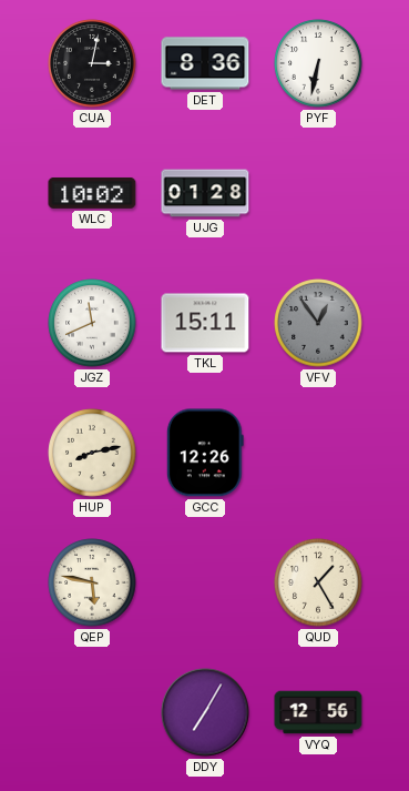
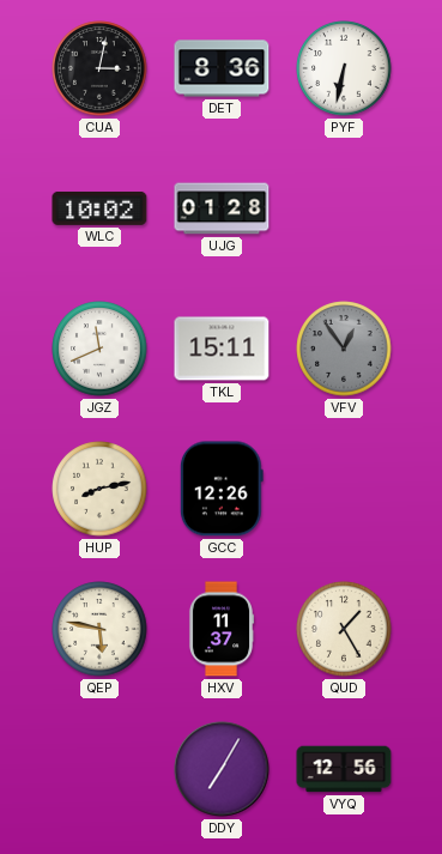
HXV: none -> 11:37 (222, 629)
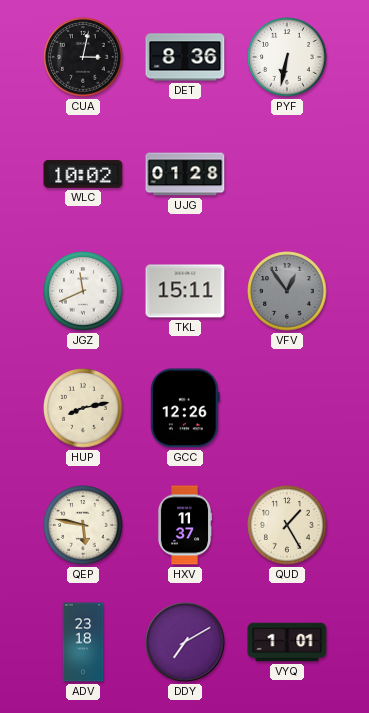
ADV: none -> 23:18 (83, 642)
DDY: 7:05 -> 7:10 (185, 642)
VYQ: 12:56 -> 1:01 (287, 642)
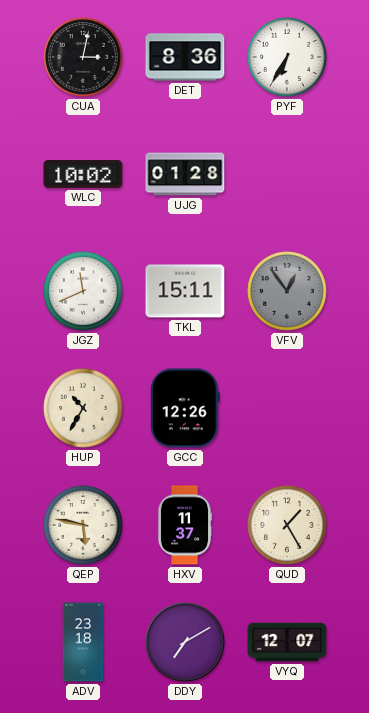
PYF: 6:32 -> 6:35 (287, 57)
HUP: 8:13 -> 10:35 (83, 408)
VYQ: 1:01 -> 12:07 (287, 642)
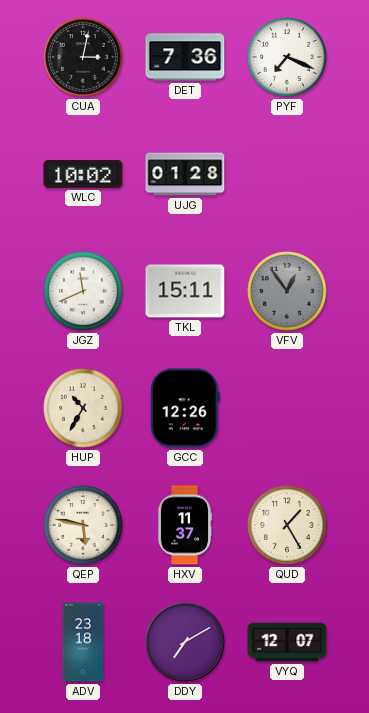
DET: 8:36 -> 7:36 (185, 57)
PYF: 6:35 -> 7:19 (287, 57)
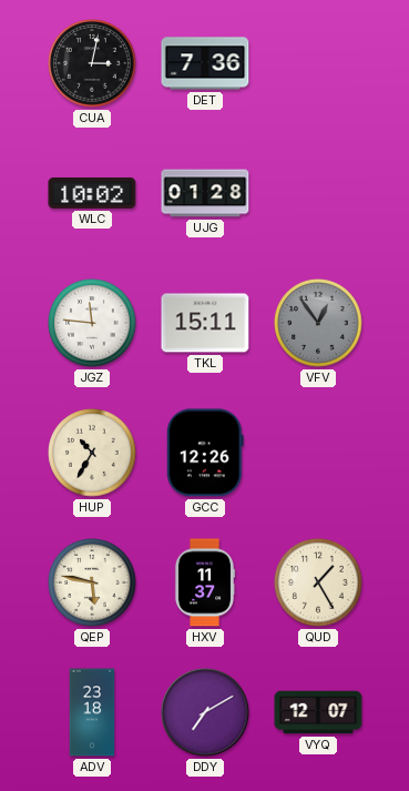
PYF: 7:19 -> none (287, 57)
JGZ: 11:41 -> 11:46 (92, 323)
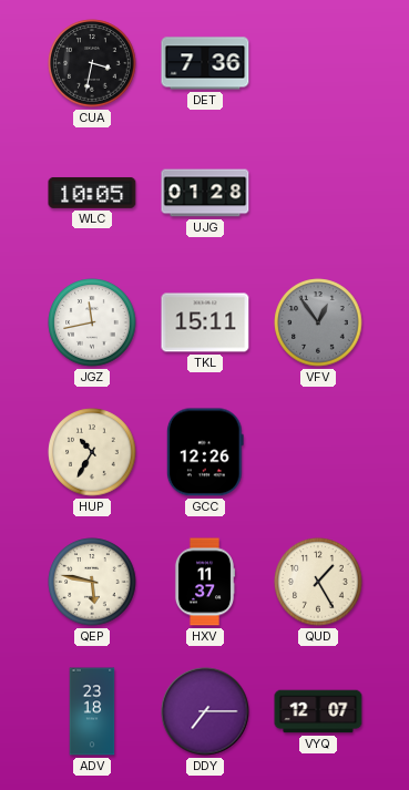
CUA: 3:02 -> 3:32 (92, 63)
WLC: 10:02 -> 10:05 (92, 193)
JGZ: 11:46 -> 11:43 (92, 322)
DDY: 7:10 -> 7:15 (205, 711)
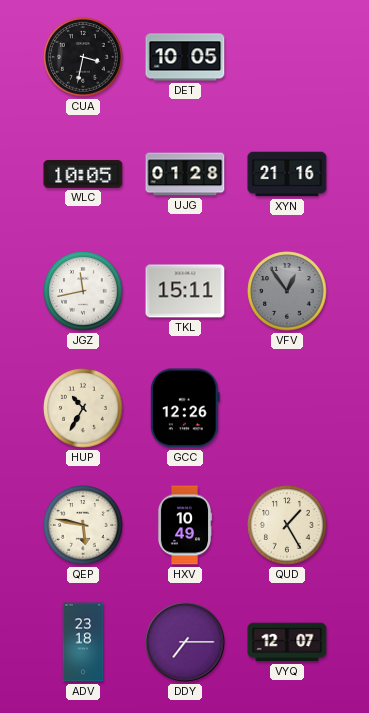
DET: 7:36 -> 10:05 (185, 57)
XYN: none -> 21:16 (287, 174)
HXV: 11:37 -> 10:49 (185, 525)
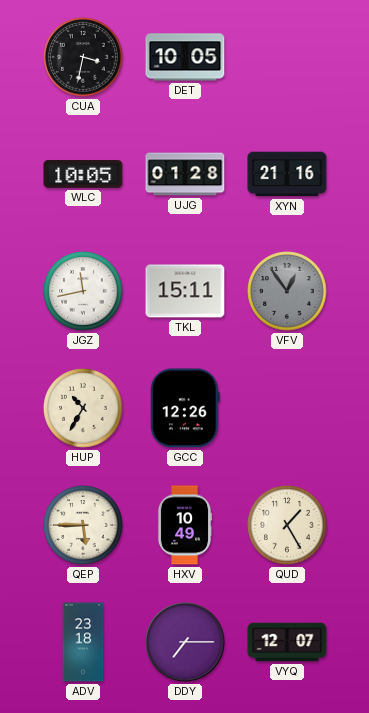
QEP: 5:47 -> 5:45 (83, 525)
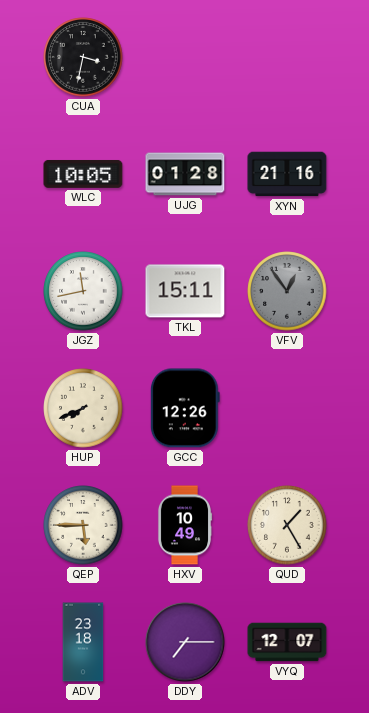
DET: 10:05 -> none (185, 57)
HUP: 10:35 -> 7:41 (83, 408)
